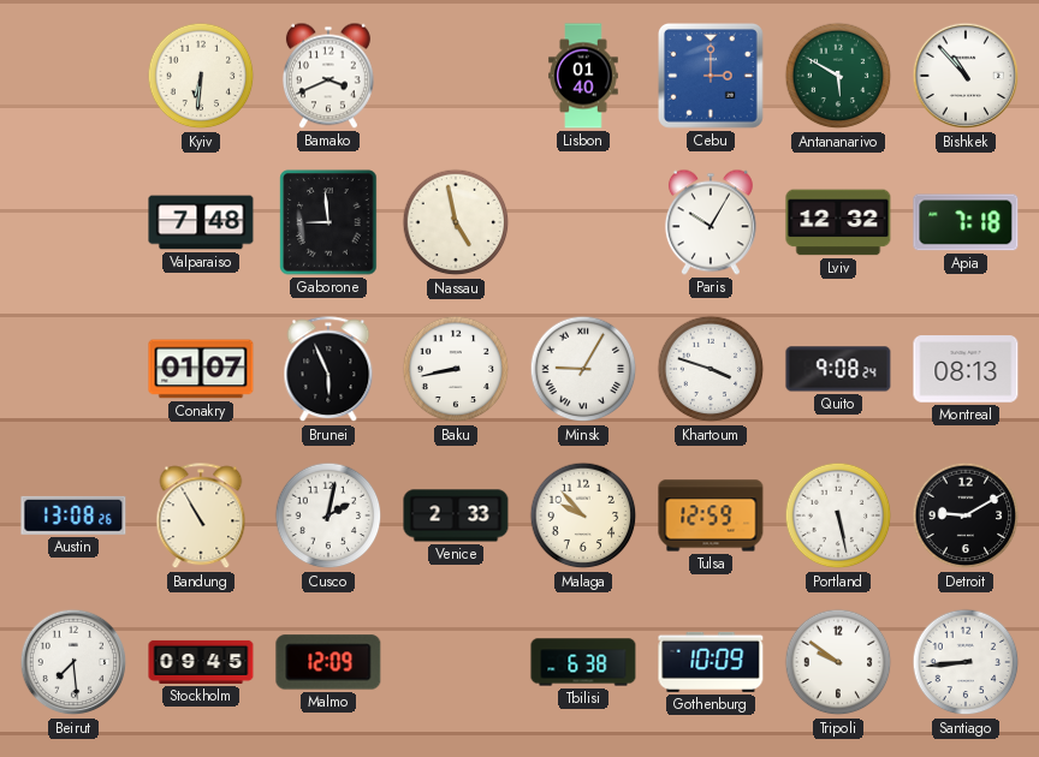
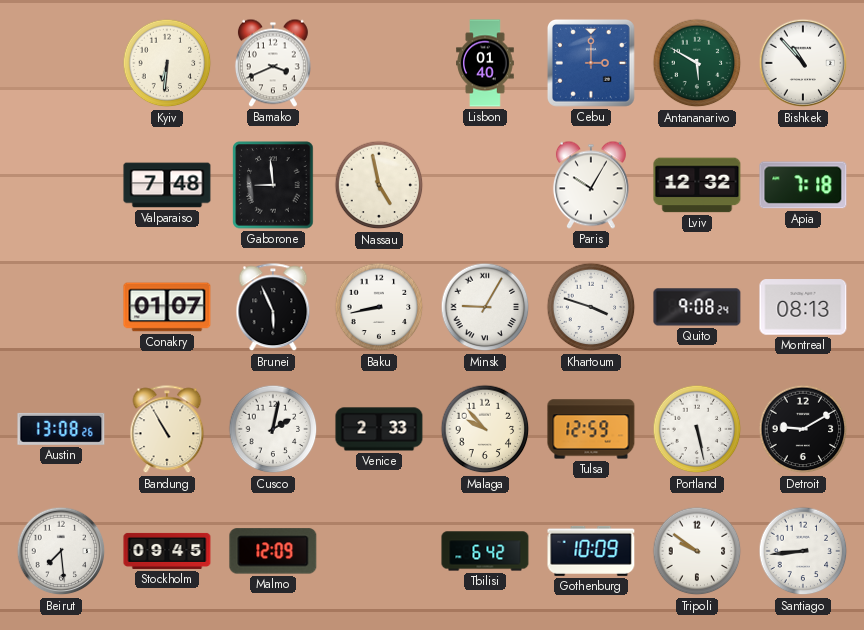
Tbilisi: 6:38 -> 6:42 (485, 551)
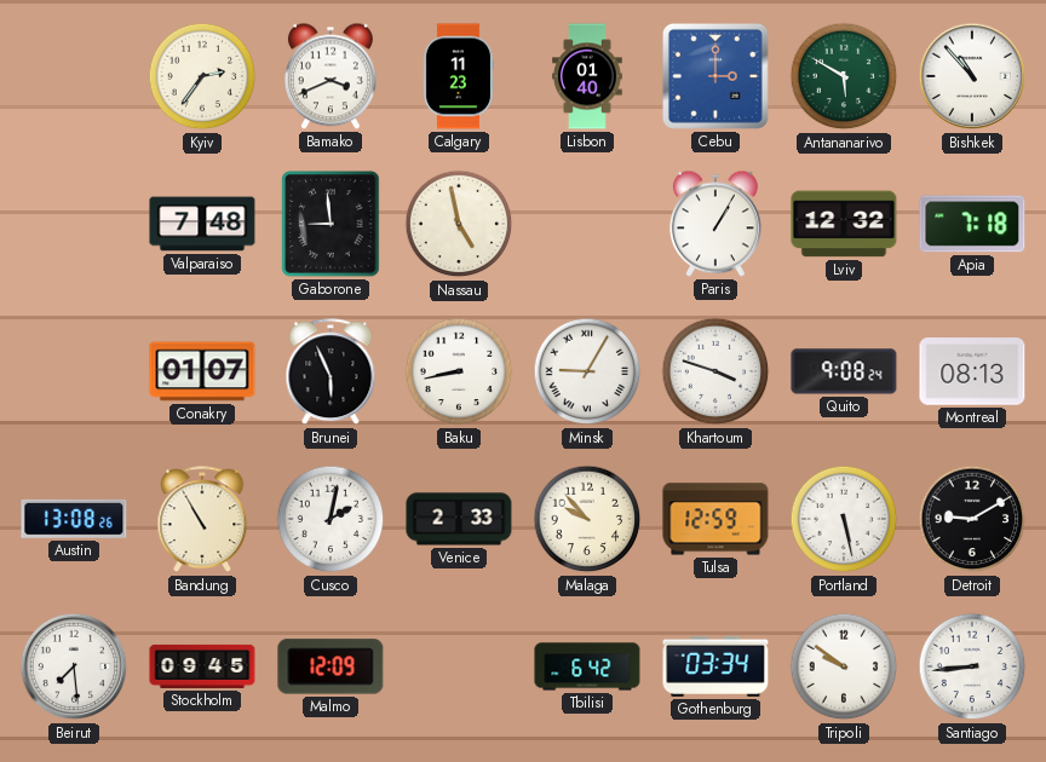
Kyiv: 6:31 -> 2:36 (202, 76)
Calgary: none -> 11:23 (459, 76)
Paris: 10:05 -> 1:05 (715, 224)
Gothenburg: 10:09 -> 03:34 (715, 666)
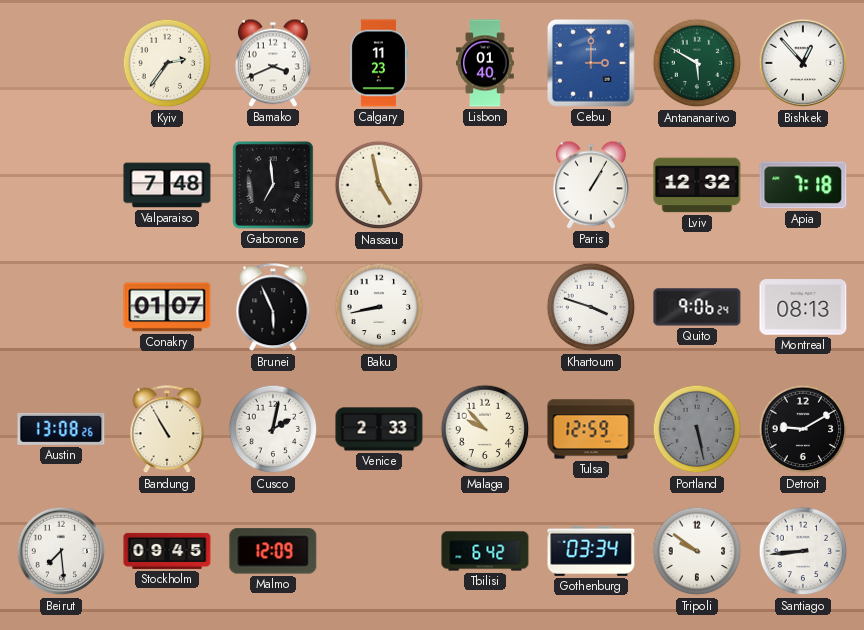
Bishkek: 10:53 -> 12:53 (803, 63)
Gaborone: 8:59 -> 6:59 (273, 185)
Minsk: 9:05 -> none (587, 371)
Quito: 9:08 -> 9:06 (697, 307)
Portland dial: white -> grey (697, 429)
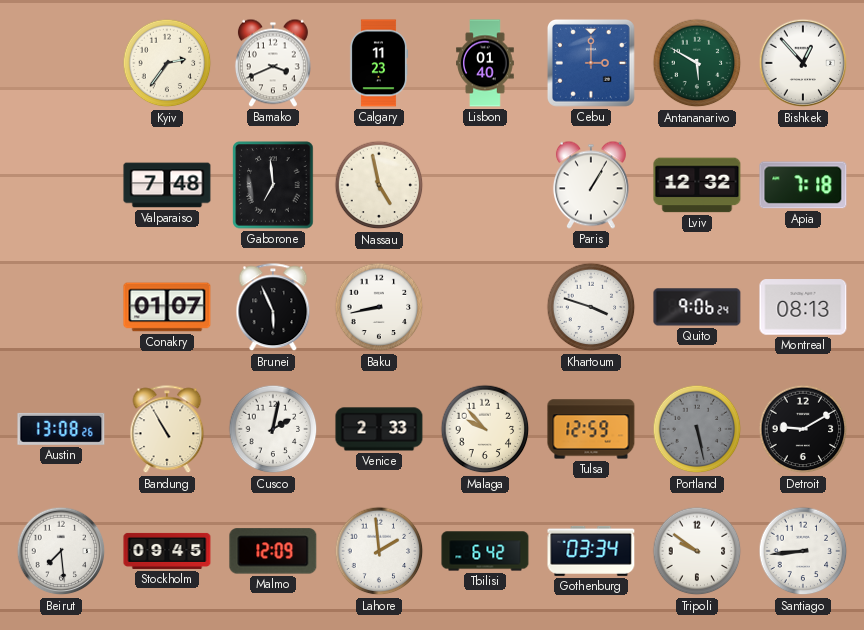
Lahore: none -> 1:59 (379, 551)
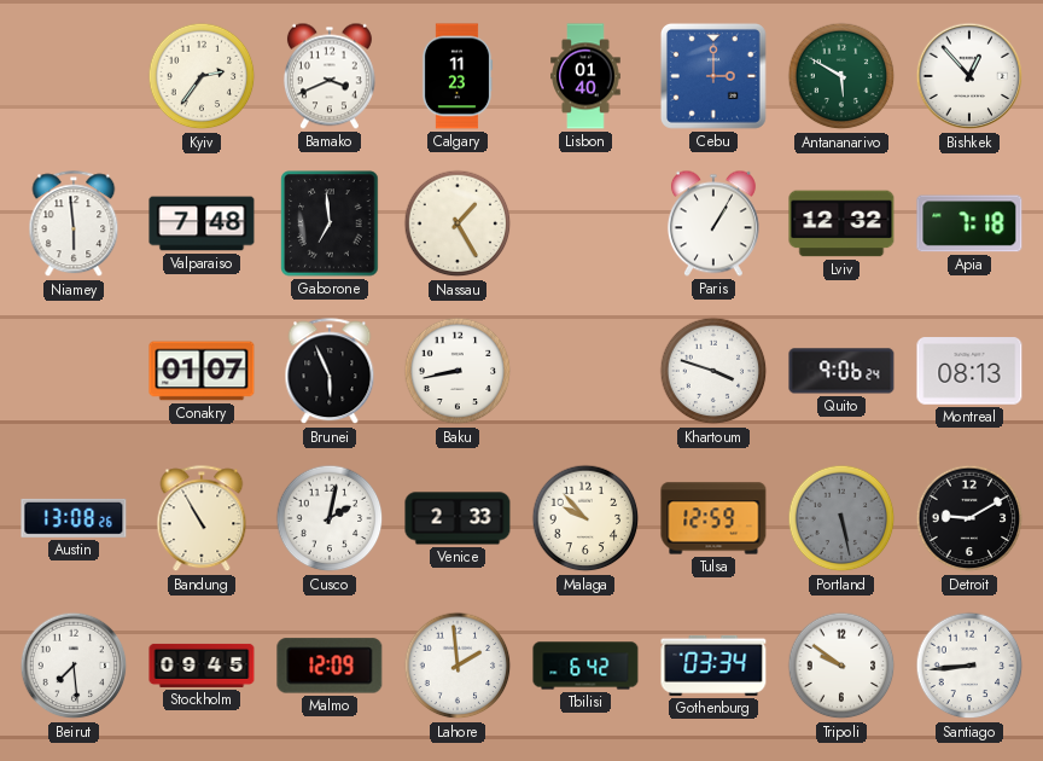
Niamey: none -> 5:59 (74, 225)
Nassau: 4:58 -> 1:25 (458, 223)
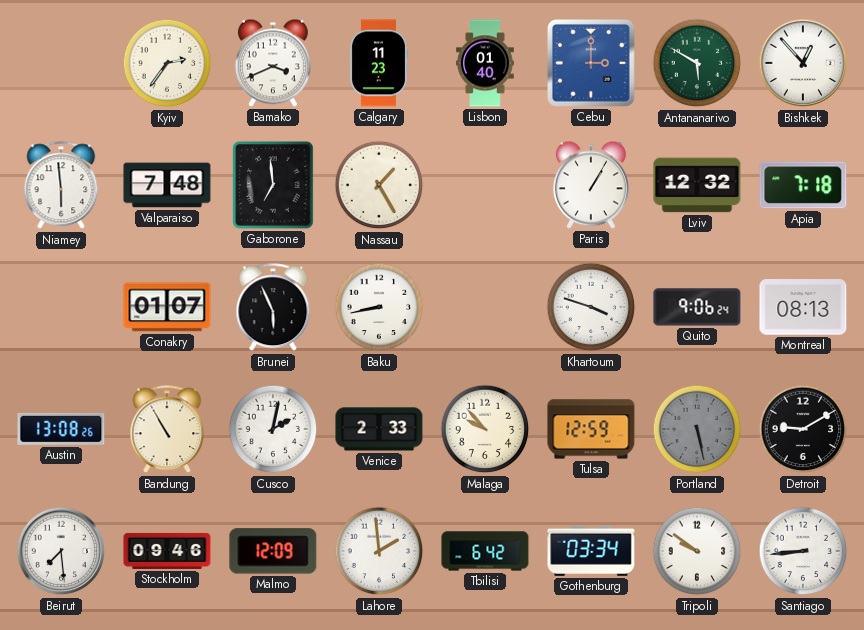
Stockholm: 09:45 -> 09:46 (167, 551)
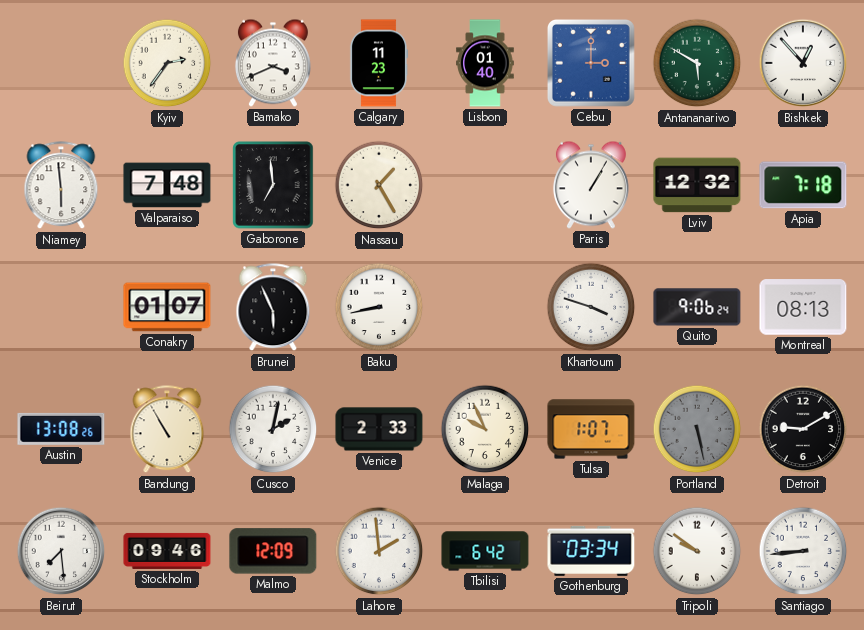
Malaga: 9:53 -> 9:56 (485, 429)
Tulsa: 12:59 -> 1:07 (591, 429)
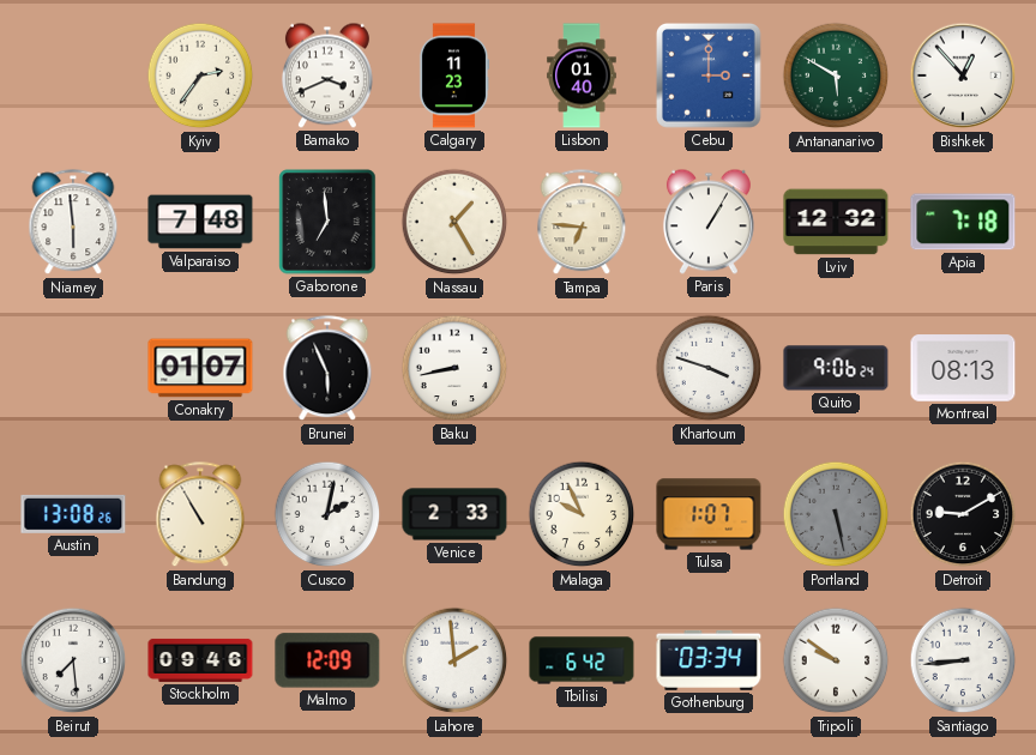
Tampa: none -> 6:46 (582, 223)
